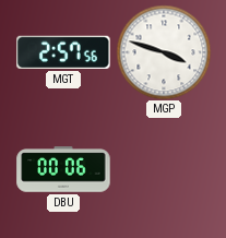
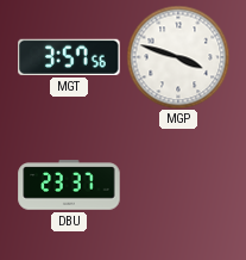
MGT: 2:57 -> 3:57 (69, 57)
DBU: 00:06 -> 23:37 (69, 185)
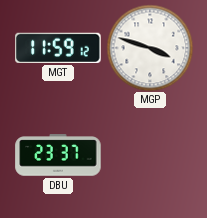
MGT: 3:57 -> 11:59 (58, 48)
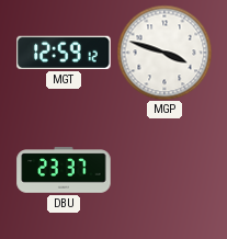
MGT: 11:59 -> 12:59 (64, 53)
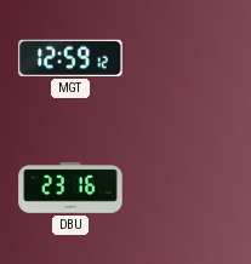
MGP: 3:48 -> none (164, 53)
DBU: 23:37 -> 23:16 (70, 188)
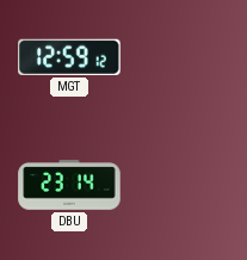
DBU: 23:16 -> 23:14 (69, 185)
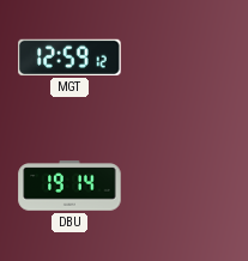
DBU: 23:14 -> 19:14 (69, 186)
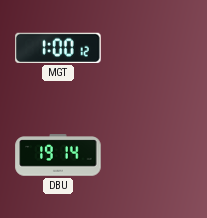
MGT: 12:59 -> 1:00 (58, 48)
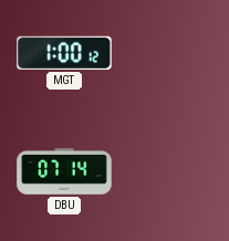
DBU: 19:14 -> 07:14 (64, 171)
